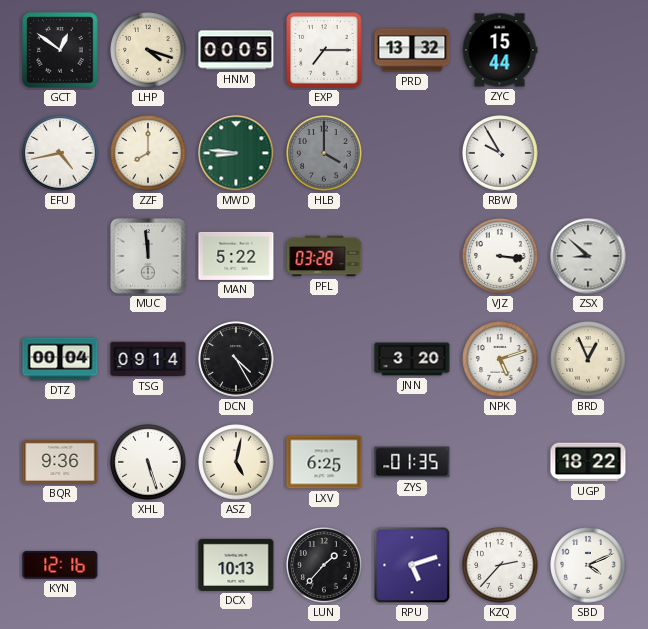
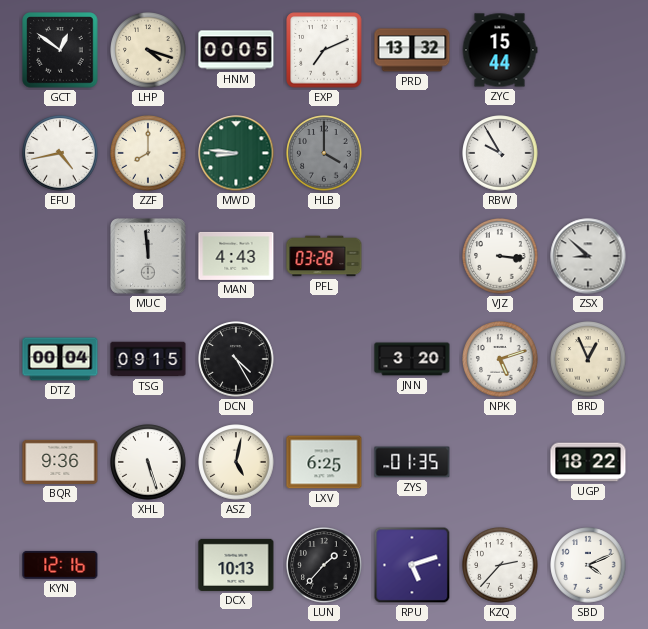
EXP: 7:15 -> 7:11 (324, 50)
MAN: 5:22 -> 4:43 (236, 256)
TSG: 09:14 -> 09:15 (148, 359)
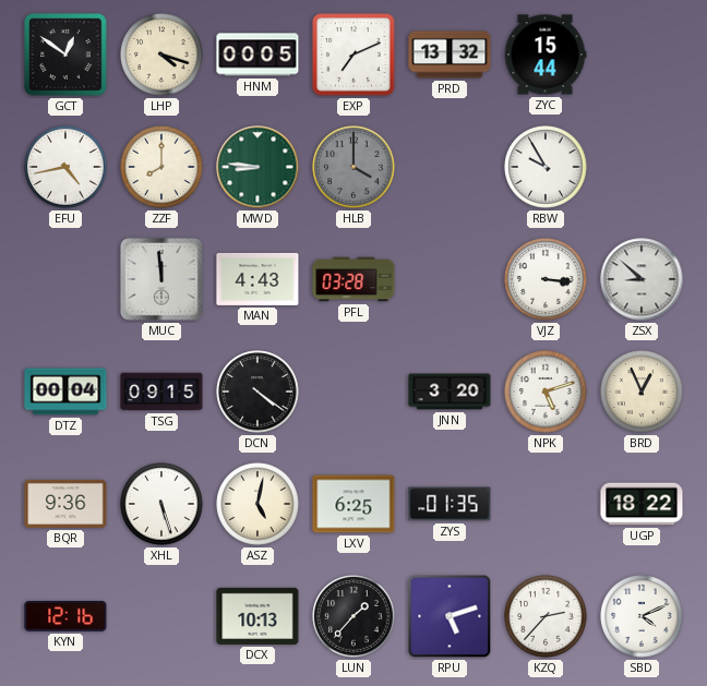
DCN: 4:25 -> 4:21 (257, 392)
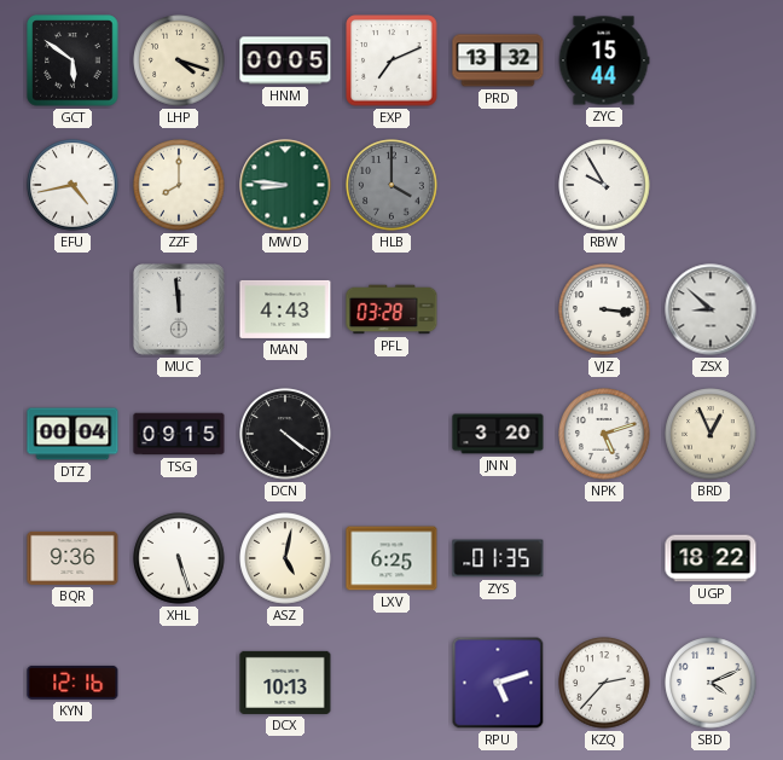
GCT: 12:51 -> 5:51 (72, 60)
LUN: 1:37 -> none (353, 616)
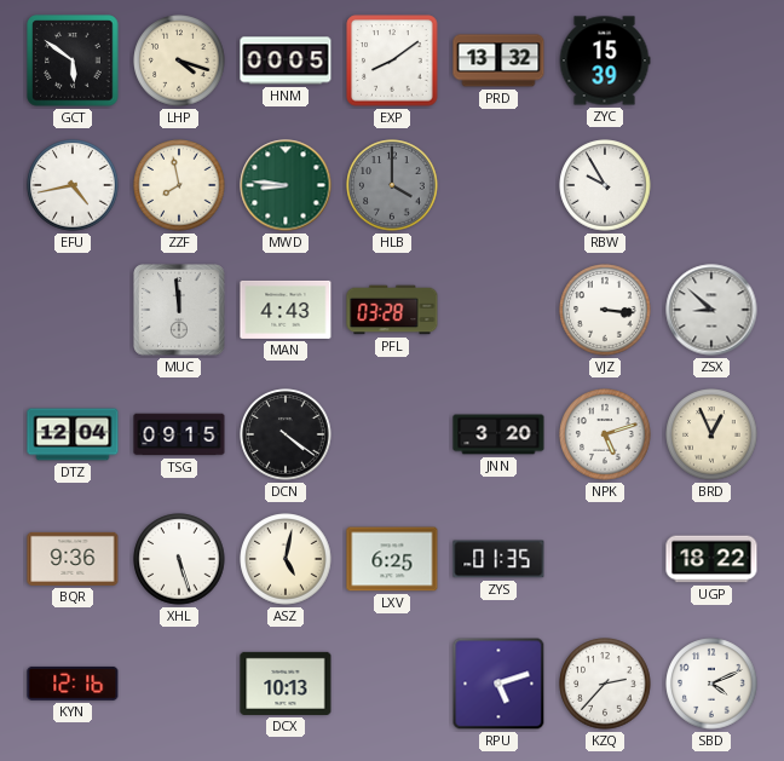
EXP: 7:11 -> 8:09 (392, 60)
ZYC: 15:44 -> 15:39 (605, 60)
ZZF: 8:00 -> 7:58 (179, 185)
DTZ: 00:04 -> 12:04 (73, 434)
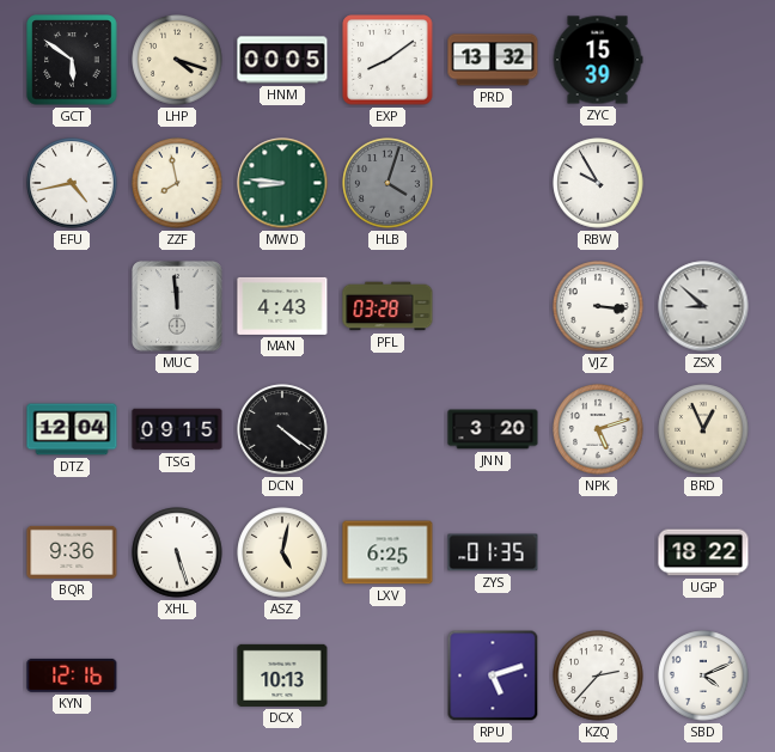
HLB: 4:00 -> 4:03 (388, 183)
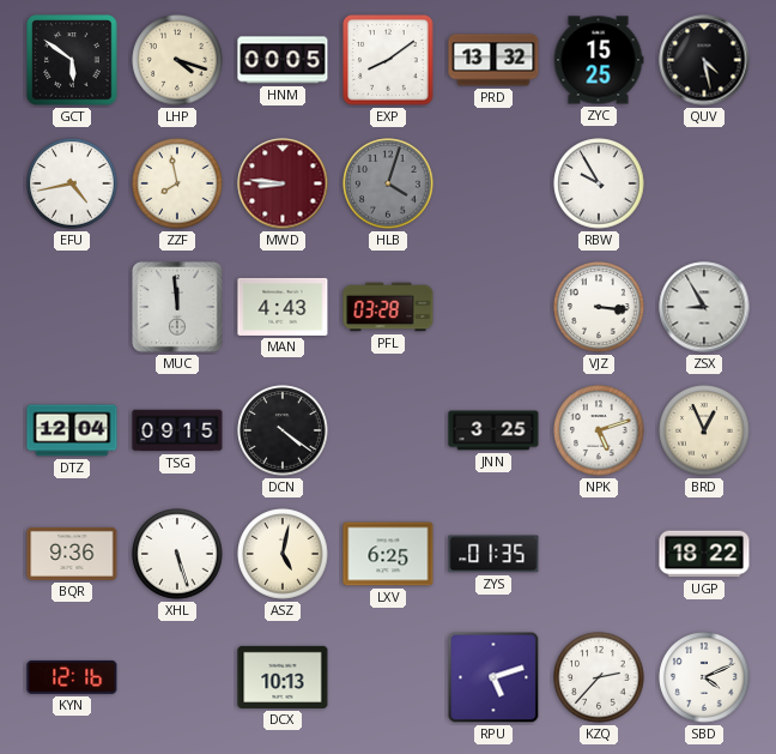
ZYC: 15:39 -> 15:25 (599, 60)
QUV: none -> 4:28 (704, 60)
MWD dial: green -> burgundy (283, 183)
ZSX: 8:52 -> 8:55 (704, 307)
JNN: 3:20 -> 3:25 (493, 430)
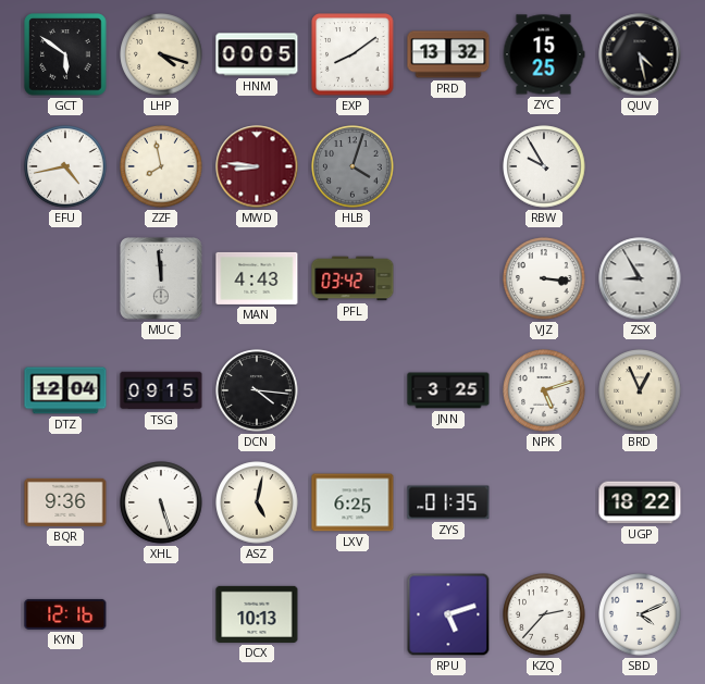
PFL: 03:28 -> 03:42 (352, 278)
DCN: 4:21 -> 4:16 (257, 390)
